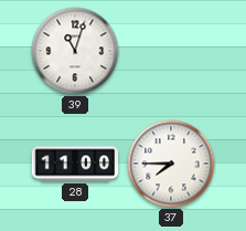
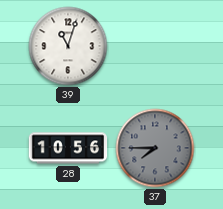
28: 11:00 -> 10:56 (68, 148)
37 dial: white -> grey (155, 148)
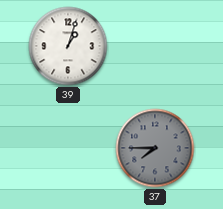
39: 11:03 -> 1:03 (68, 46)
28: 10:56 -> none (68, 148)
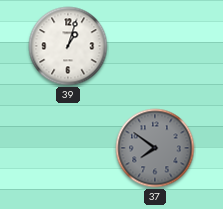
37: 7:45 -> 7:51 (155, 148)
